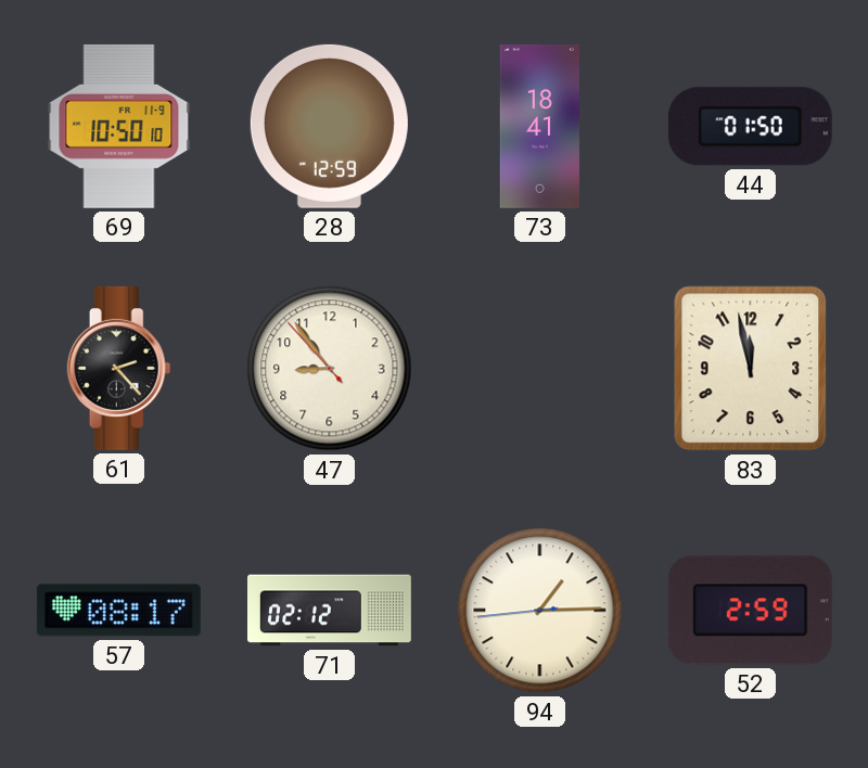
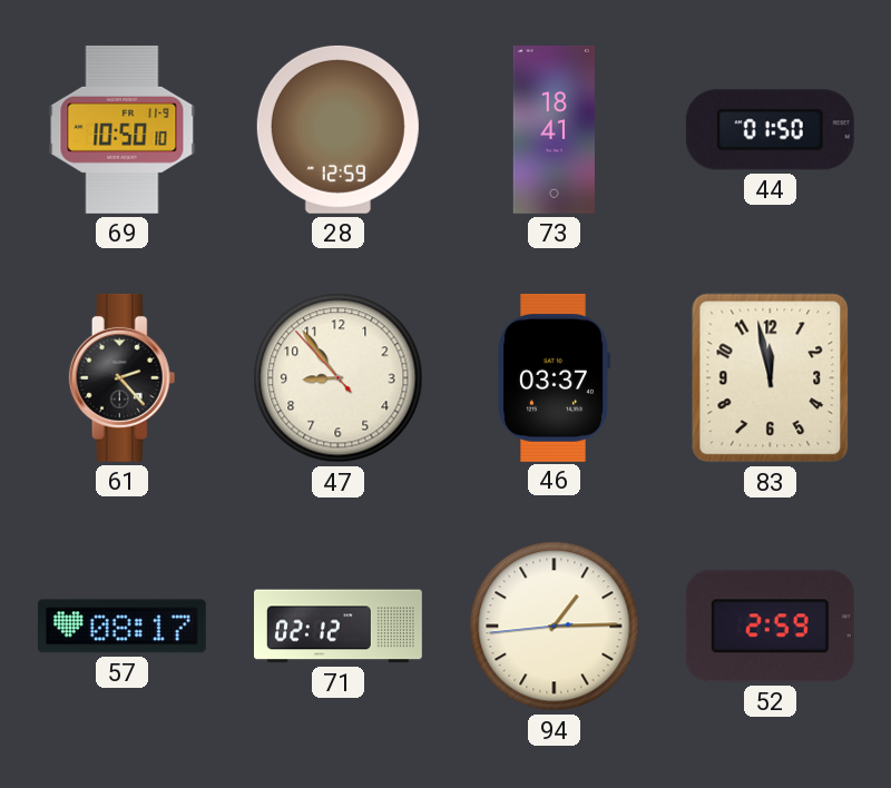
46: none -> 03:37 (554, 377)
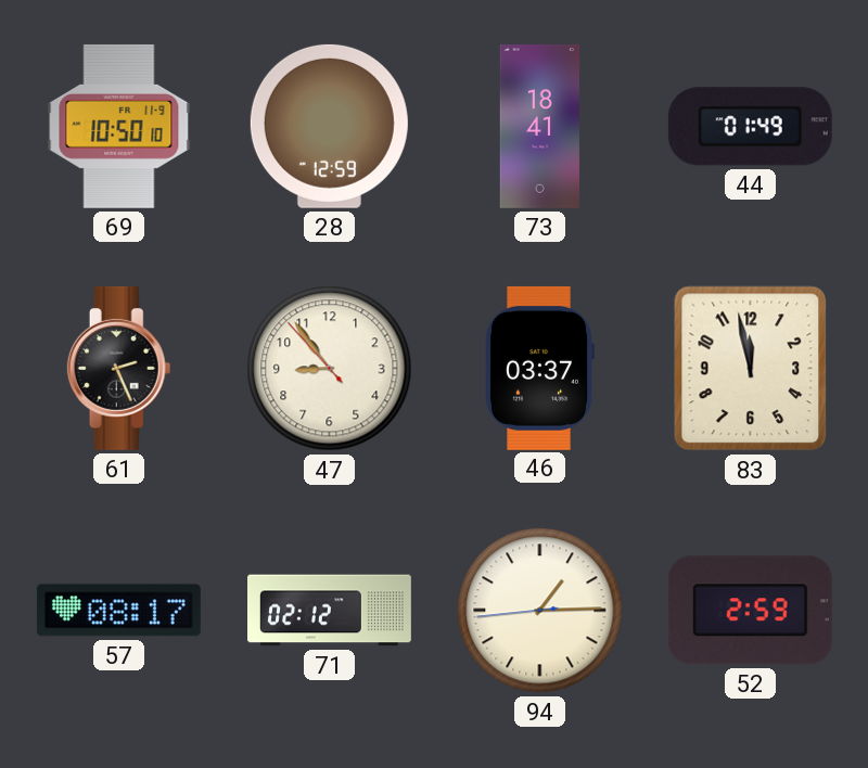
44: 01:50 -> 01:49 (750, 127)
61: 2:23 -> 2:26 (119, 368)
